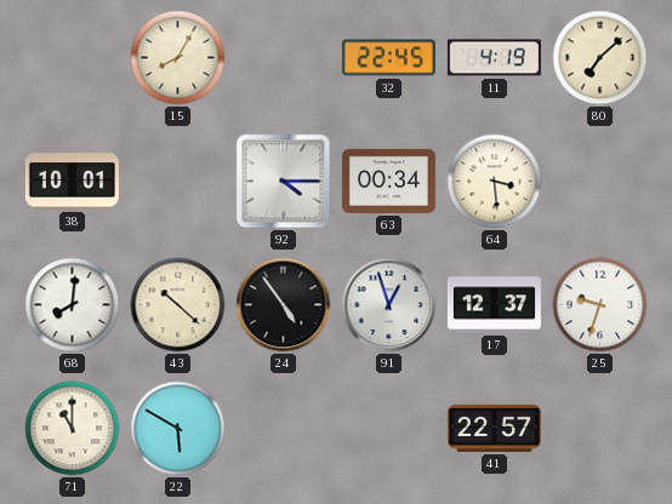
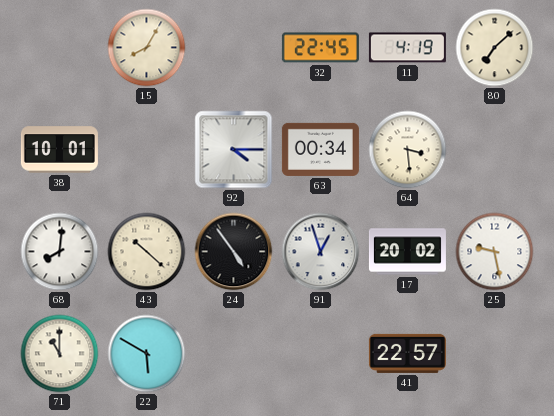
17: 12:37 -> 20:02 (407, 252)
25: 9:33 -> 9:28 (495, 252)
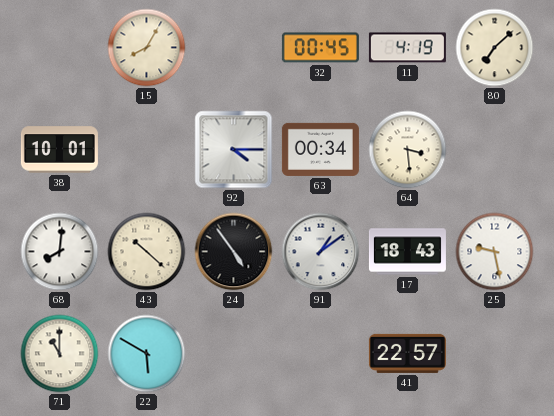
32: 22:45 -> 00:45 (320, 48)
91: 12:57 -> 1:09 (321, 252)
17: 20:02 -> 18:43 (407, 252)
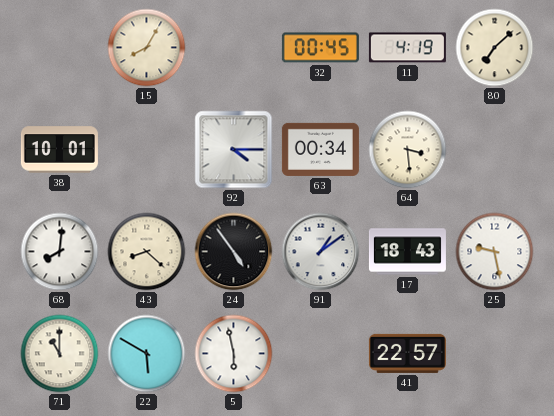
43: 10:22 -> 8:22 (147, 252)
5: none -> 5:58 (234, 354)
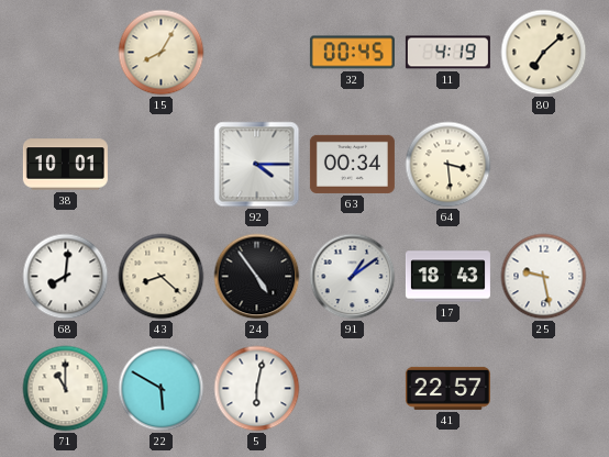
5: 5:58 -> 6:02 (257, 389)
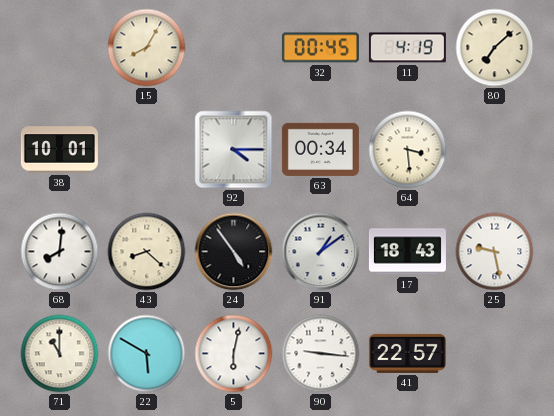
90: none -> 9:16 (321, 354)
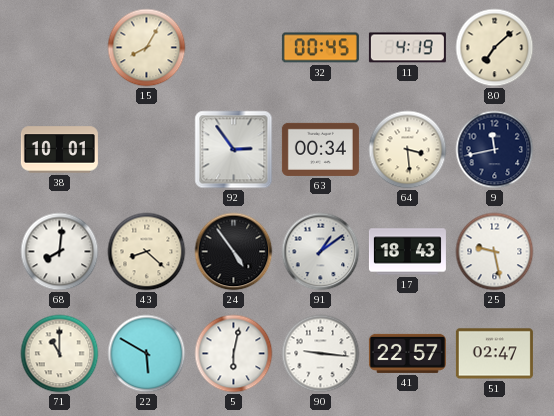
92: 4:15 -> 2:54 (234, 150)
9: none -> 11:43 (495, 150)
51: none -> 02:47 (494, 354)
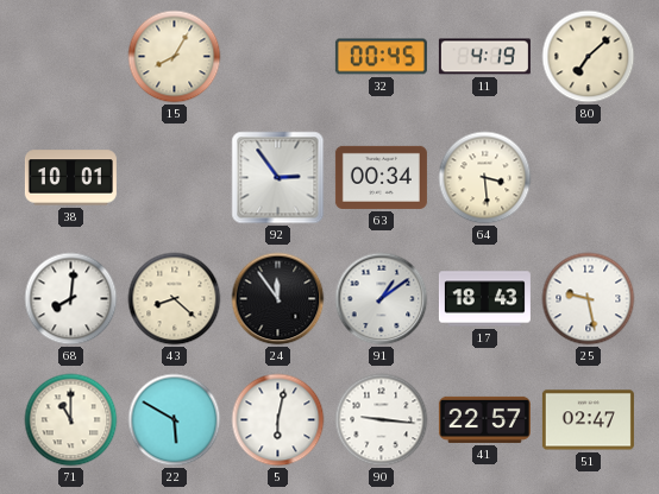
9: 11:43 -> none (495, 150)
24: 4:54 -> 11:54 (278, 299)
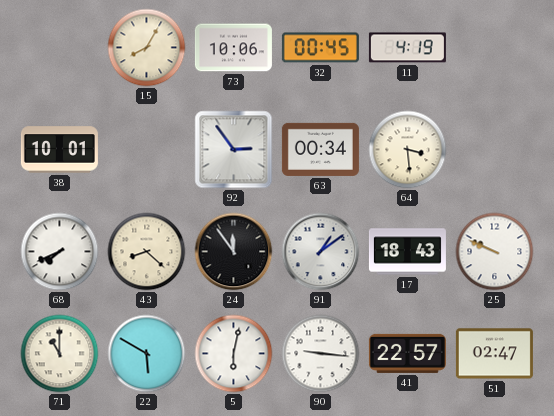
73: none -> 10:06 (233, 48)
80: 7:08 -> none (589, 57)
68: 8:01 -> 7:41 (60, 252)
25: 9:28 -> 9:49 (495, 252)
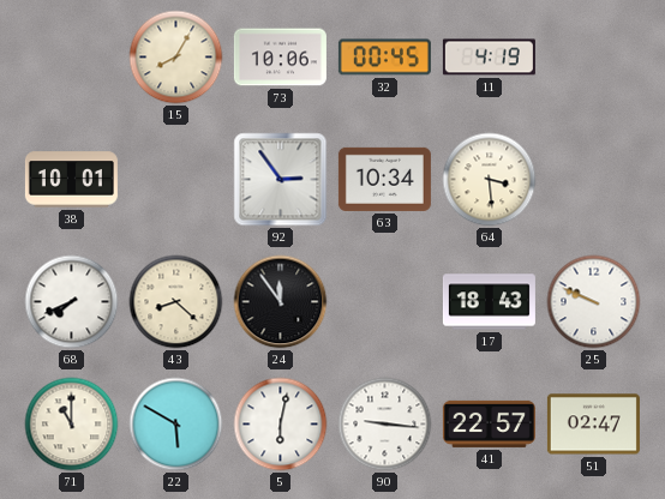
63: 00:34 -> 10:34 (384, 179)
91: 1:09 -> none (321, 252)
